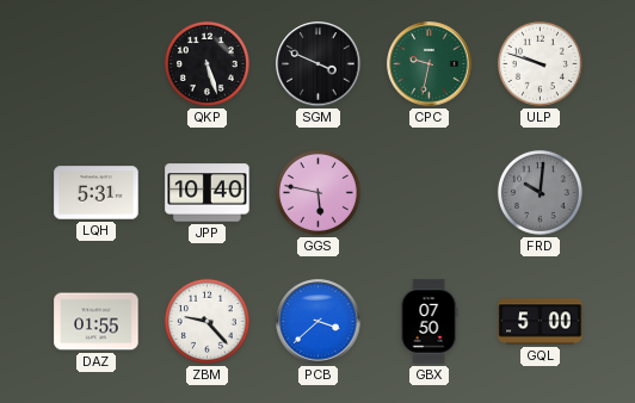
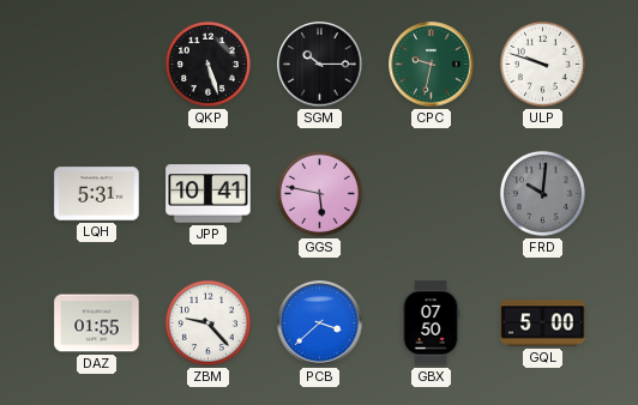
SGM: 3:49 -> 10:15 (320, 65)
JPP: 10:40 -> 10:41 (209, 194)
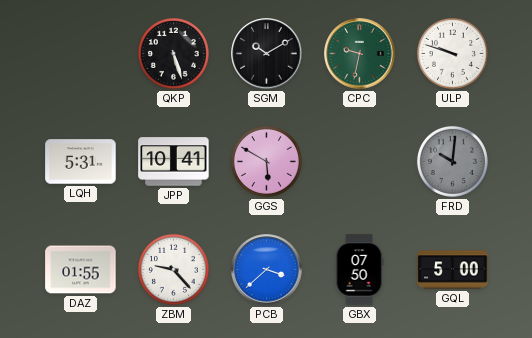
SGM: 10:15 -> 10:10 (267, 54)
GGS: 5:47 -> 5:50 (266, 161)
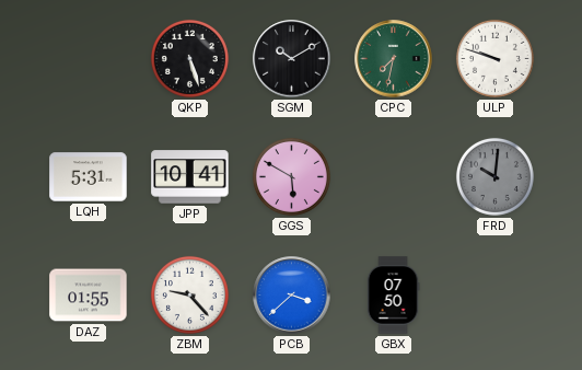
CPC: 9:32 -> 7:32 (394, 59)
GQL: 5:00 -> none (453, 270)
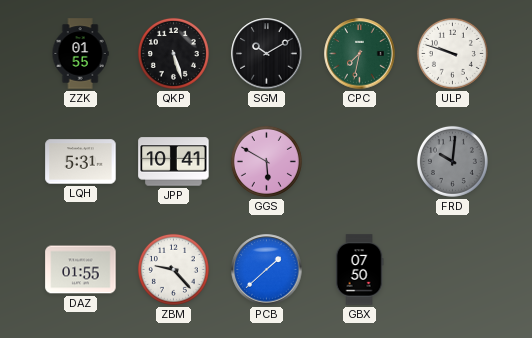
ZZK: none -> 01:55 (80, 54)
PCB: 3:38 -> 1:38 (267, 270)
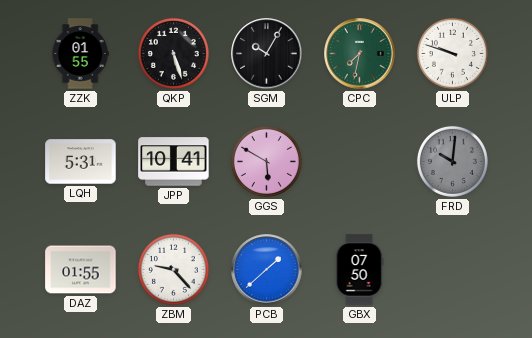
SGM: 10:10 -> 10:05 (267, 54)
